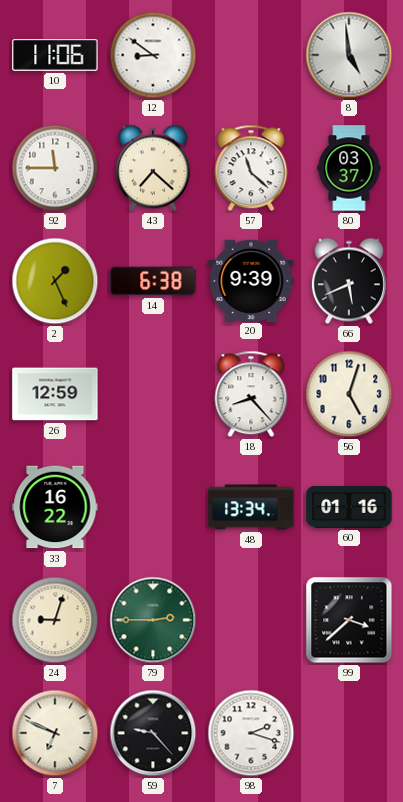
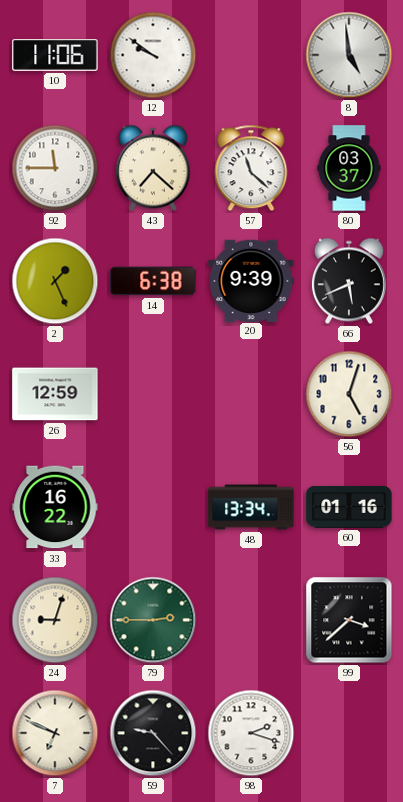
12: 8:51 -> 9:51 (153, 55)
18: 8:23 -> none (251, 394)
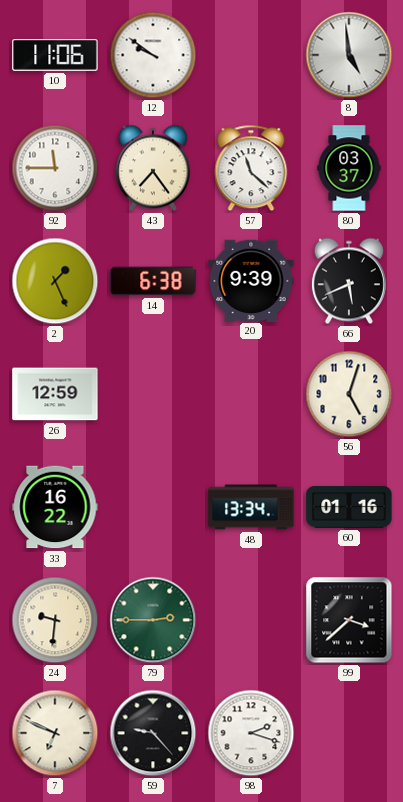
43: 7:22 -> 7:24 (153, 168)
24: 9:03 -> 9:31 (55, 620)
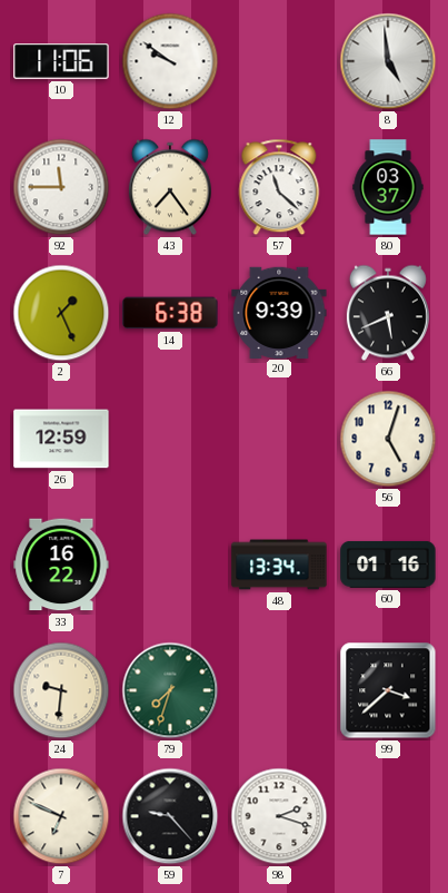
79: 2:45 -> 7:33 (170, 690)
